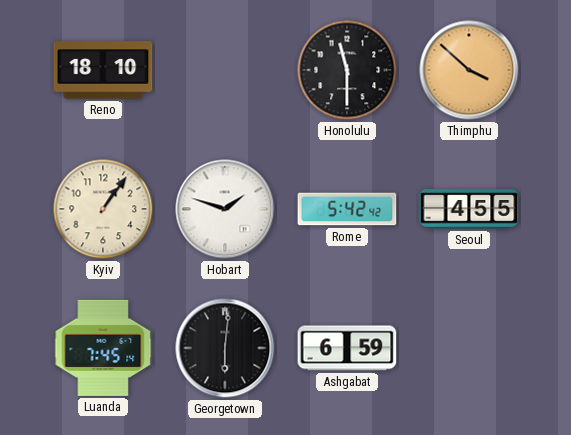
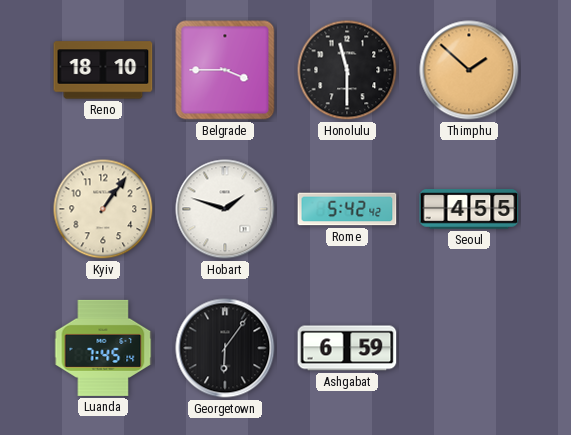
Belgrade: none -> 3:45 (225, 70)
Thimphu: 3:52 -> 1:52 (469, 70)
Georgetown: 6:01 -> 6:06 (225, 348)
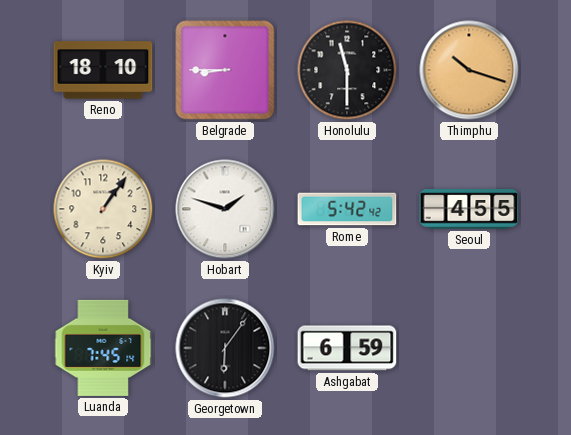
Belgrade: 3:45 -> 8:45 (225, 70)
Thimphu: 1:52 -> 10:18 (469, 70)
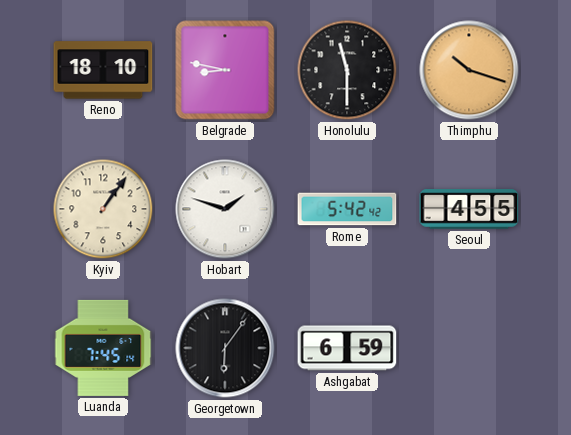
Belgrade: 8:45 -> 8:47 (225, 70)
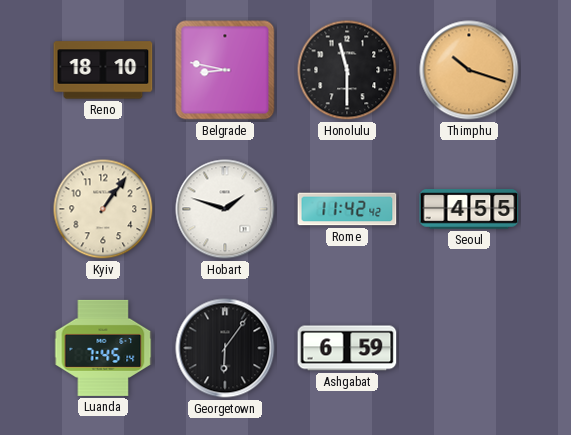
Rome: 5:42 -> 11:42 (347, 209)
